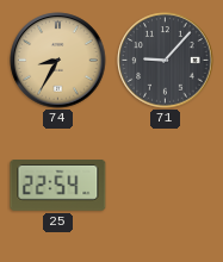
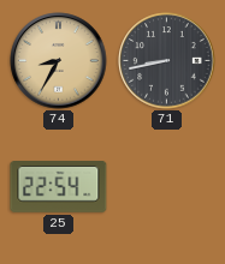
71: 9:07 -> 8:43 (167, 61)
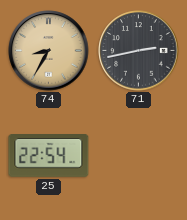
71: 8:43 -> 2:43 (139, 51)
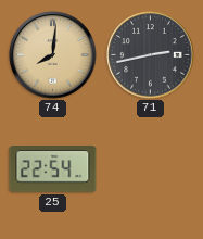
74: 8:35 -> 8:01 (53, 55)
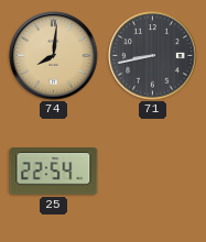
71: 2:43 -> 8:43 (153, 56)
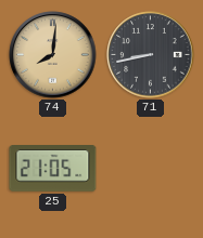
25: 22:54 -> 21:05 (53, 169)
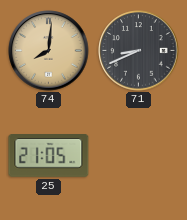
71: 8:43 -> 8:41 (139, 51)
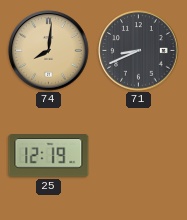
25: 21:05 -> 12:19 (49, 156)
